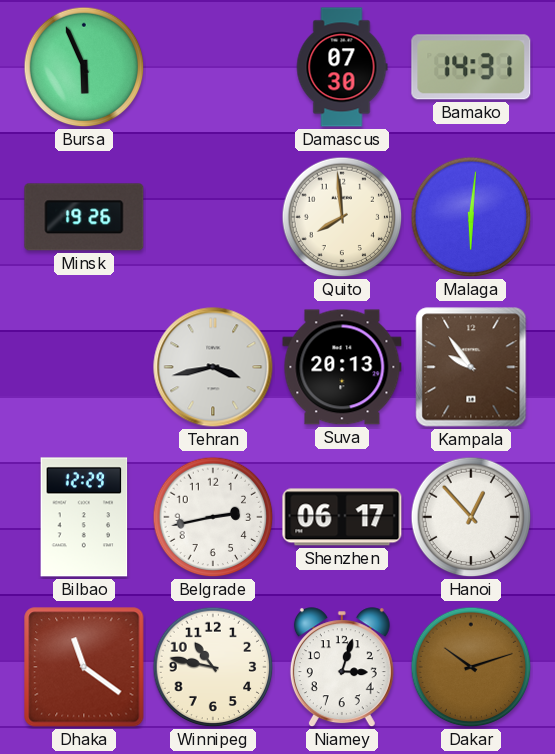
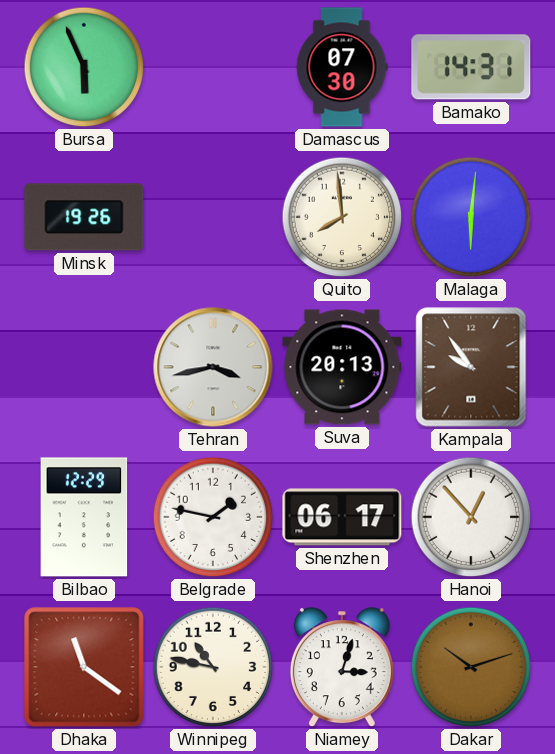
Belgrade: 2:43 -> 1:47 (213, 517)
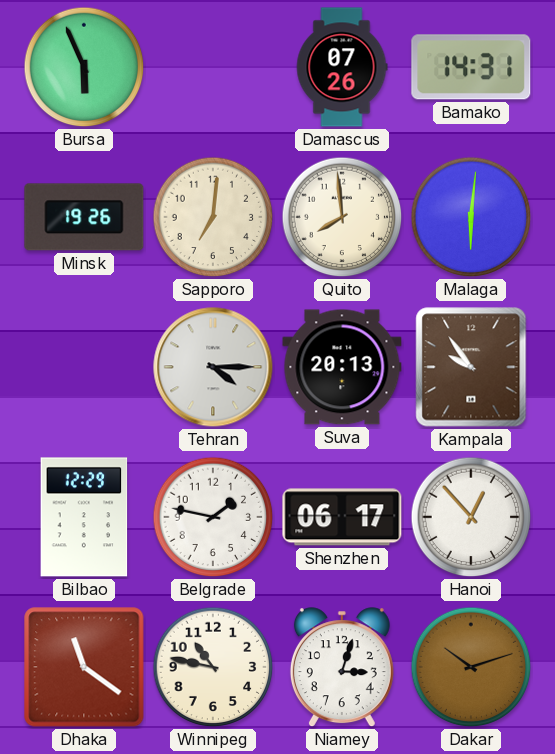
Damascus: 07:30 -> 07:26 (342, 67)
Sapporo: none -> 7:01 (213, 217)
Tehran: 3:43 -> 4:15 (213, 367)
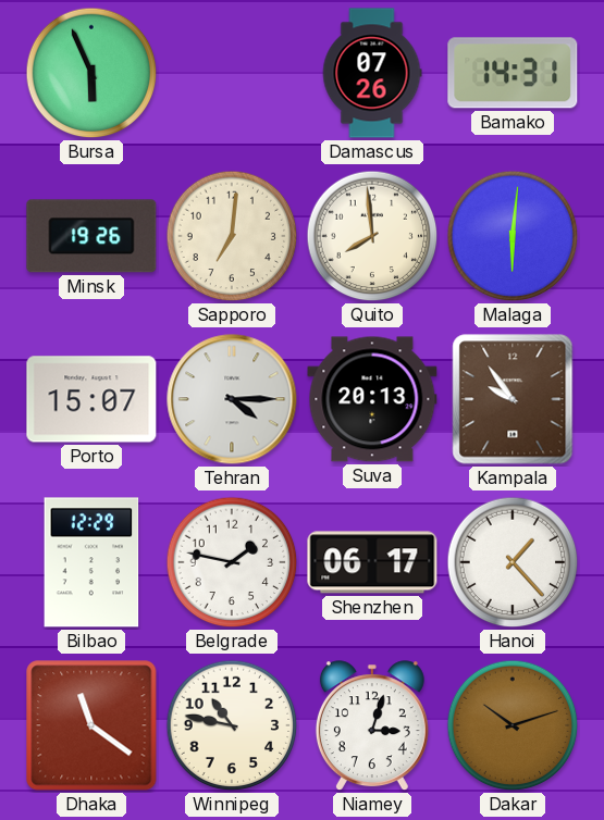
Porto: none -> 15:07 (91, 399)
Hanoi: 12:53 -> 1:23 (513, 562)
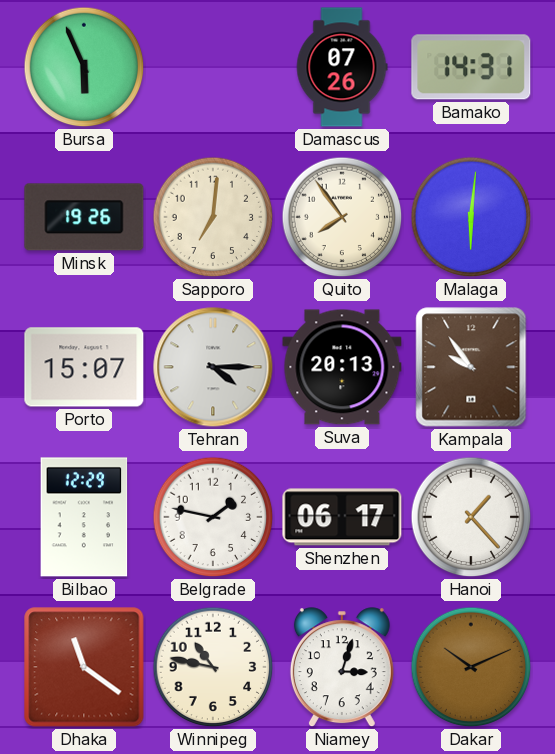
Quito: 7:59 -> 7:54 (342, 217)
Dakar: 10:12 -> 10:11 (471, 667)
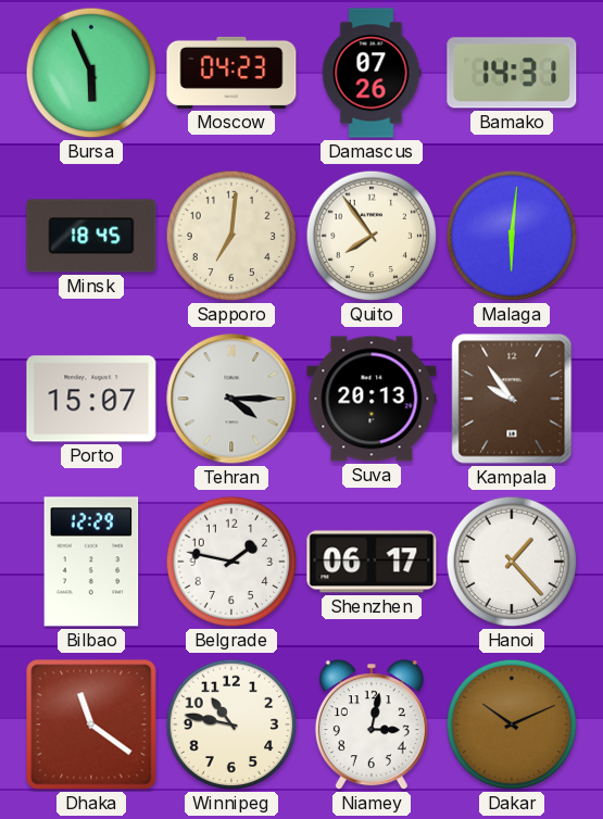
Moscow: none -> 04:23 (231, 73)
Minsk: 19:26 -> 18:45 (91, 236)
Niamey: 3:03 -> 3:02 (372, 726)
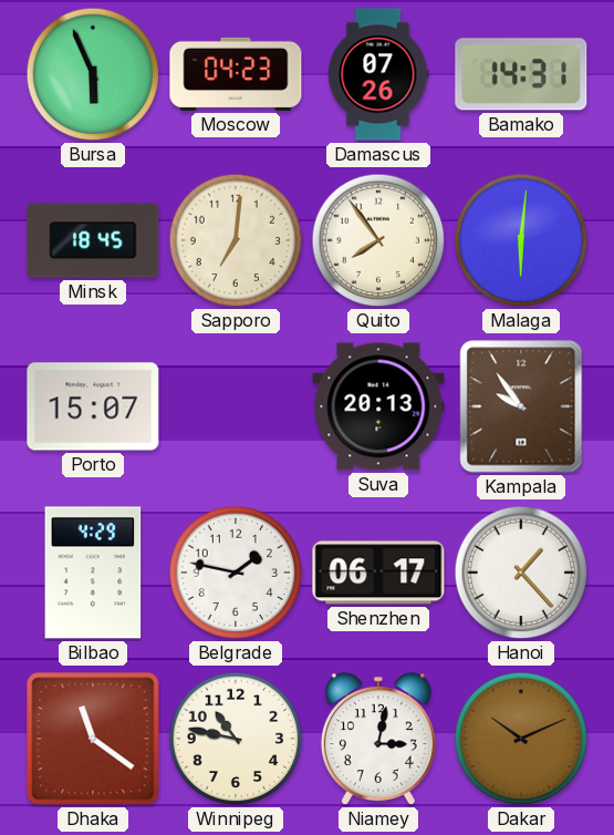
Tehran: 4:15 -> none (231, 399)
Bilbao: 12:29 -> 4:29 (93, 573)
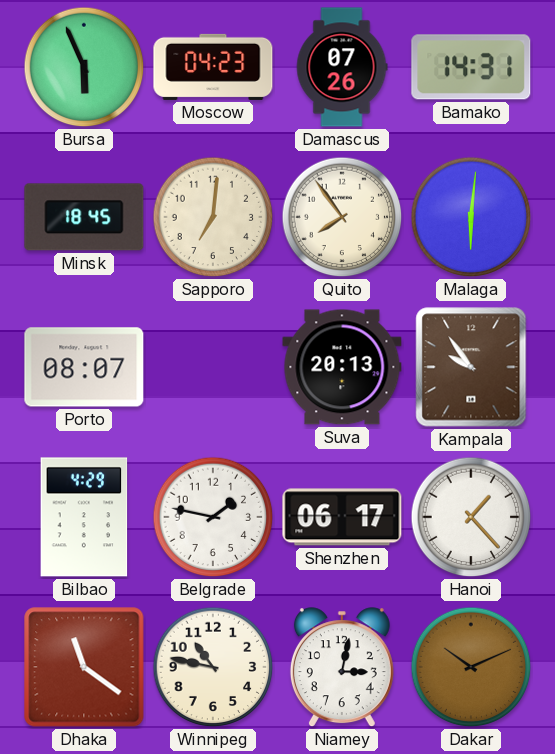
Porto: 15:07 -> 08:07 (84, 367)
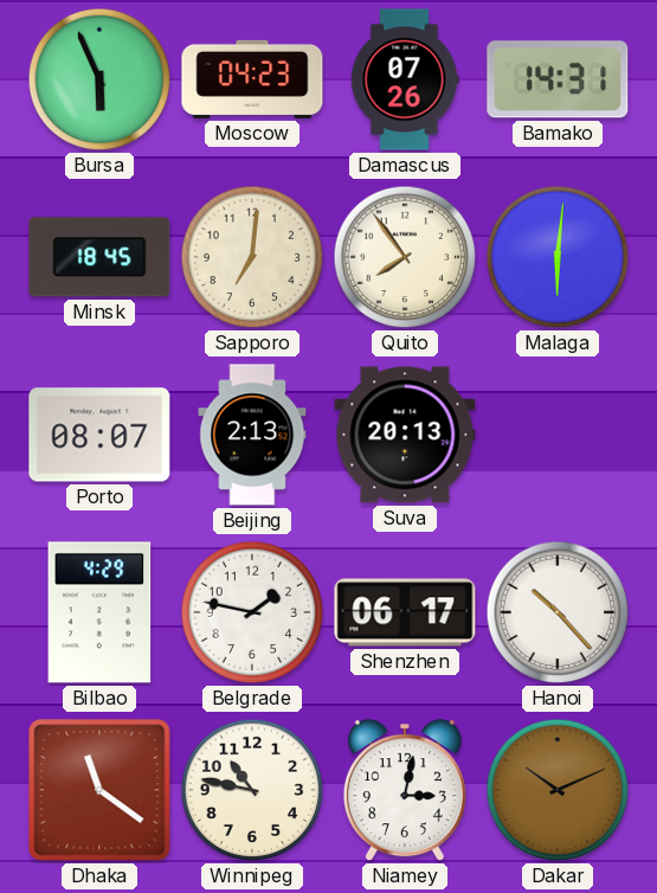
Beijing: none -> 2:13 (252, 435)
Kampala: 9:54 -> none (471, 367)
Hanoi: 1:23 -> 10:23 (558, 612)
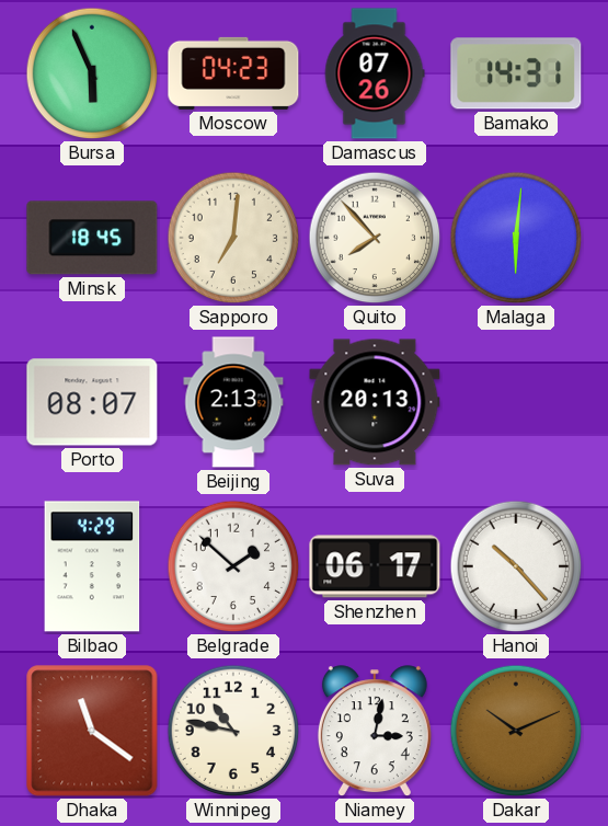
Quito: 7:54 -> 7:53 (375, 238)
Belgrade: 1:47 -> 1:52 (233, 566)
